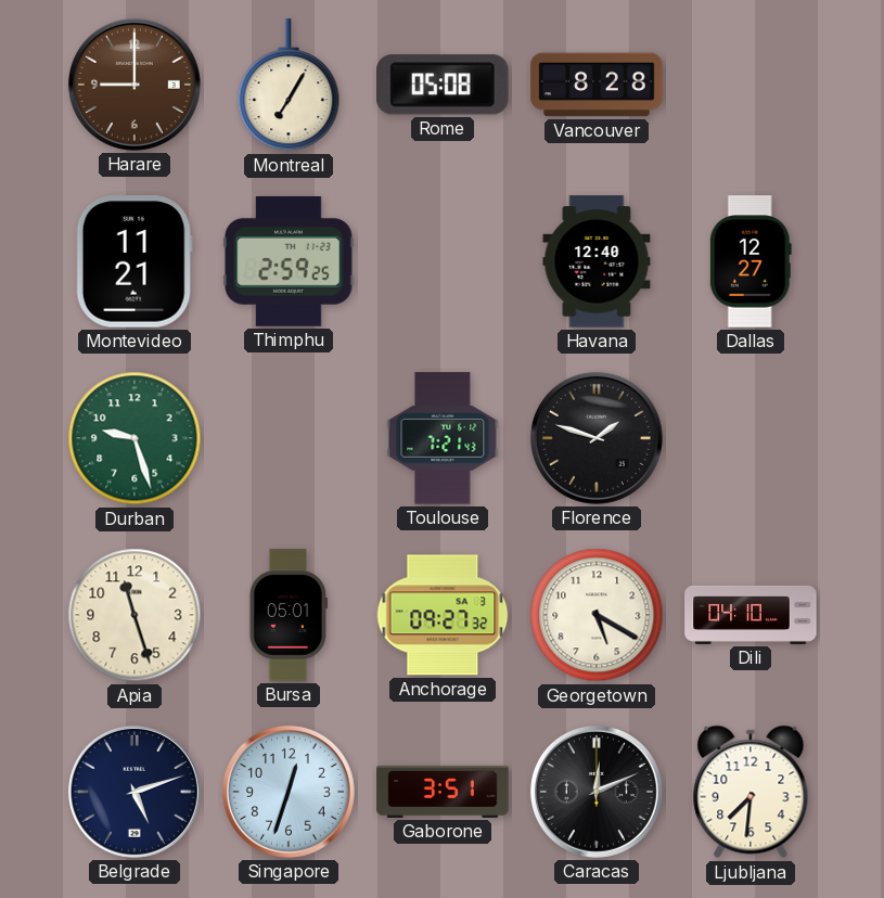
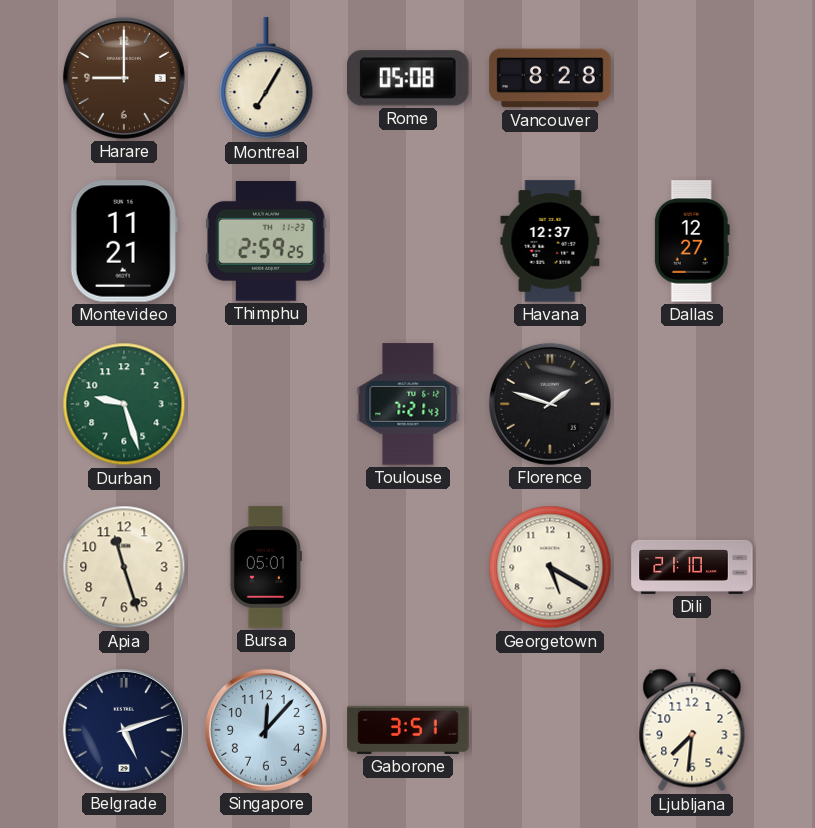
Havana: 12:40 -> 12:37 (550, 241)
Anchorage: 09:27 -> none (443, 615)
Dili: 04:10 -> 21:10 (692, 567)
Singapore: 12:33 -> 12:07 (266, 730)
Caracas: 12:11 -> none (597, 792)
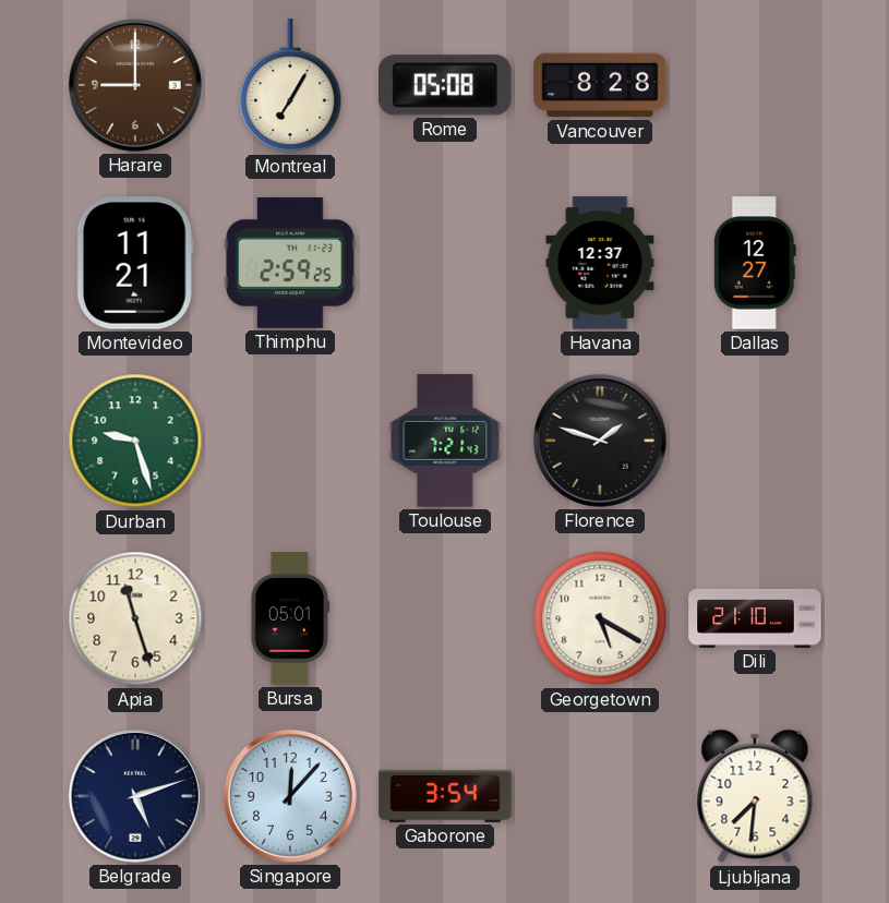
Gaborone: 3:51 -> 3:54 (445, 796)
